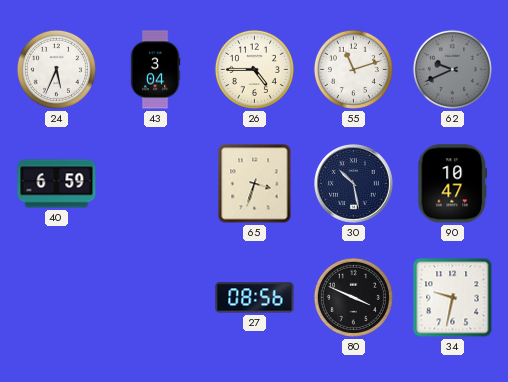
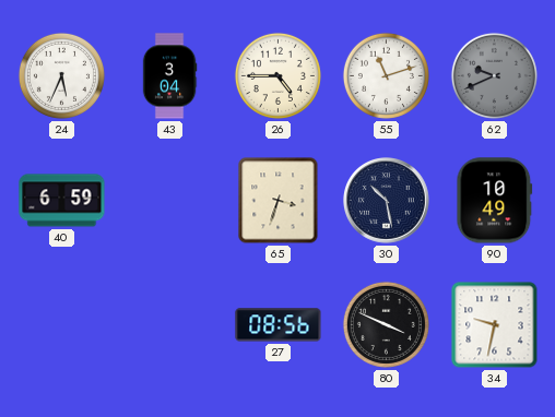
90: 10:47 -> 10:49 (495, 201)
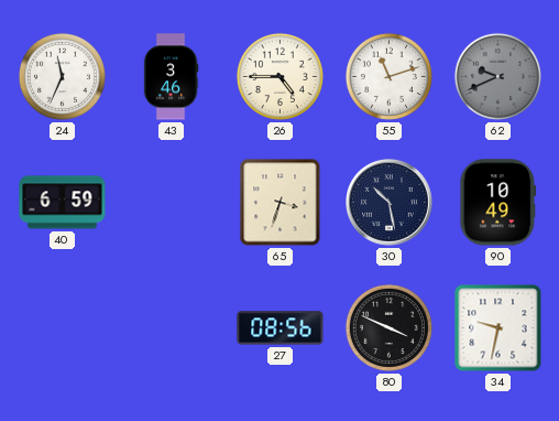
24: 5:34 -> 11:34 (62, 76)
43: 3:04 -> 3:46 (171, 77)
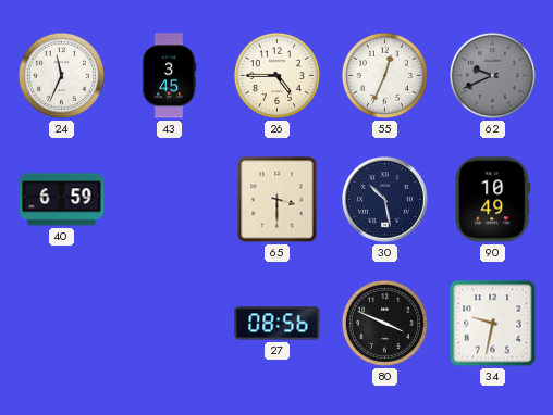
43: 3:46 -> 3:45 (169, 76)
55: 11:12 -> 12:34 (384, 75)
65: 3:33 -> 3:30 (278, 200)
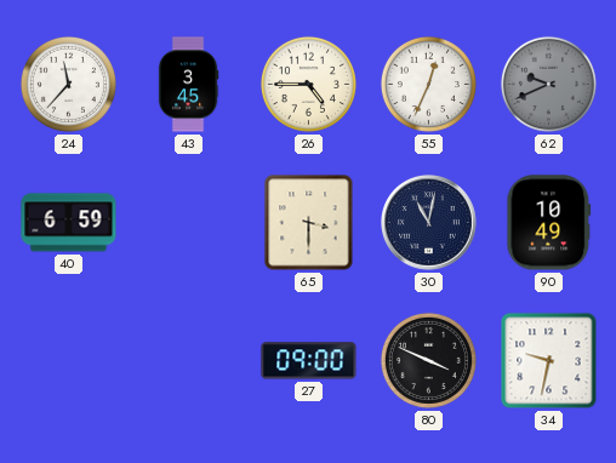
24: 11:34 -> 11:37 (68, 84)
30: 10:28 -> 11:02 (429, 223)
27: 08:56 -> 09:00 (309, 361)
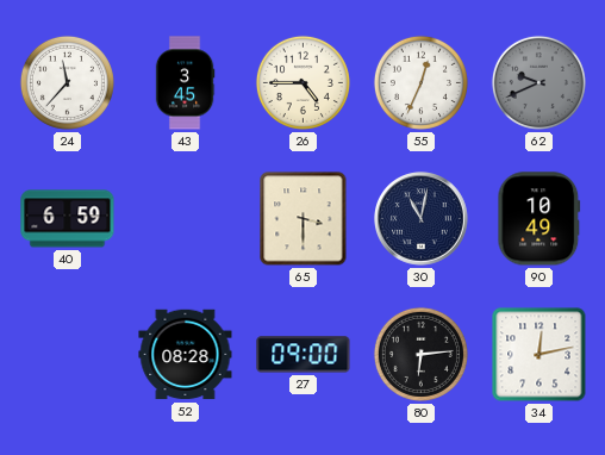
52: none -> 08:28 (186, 355)
80: 3:49 -> 6:14 (420, 354)
34: 9:32 -> 12:13 (539, 355)
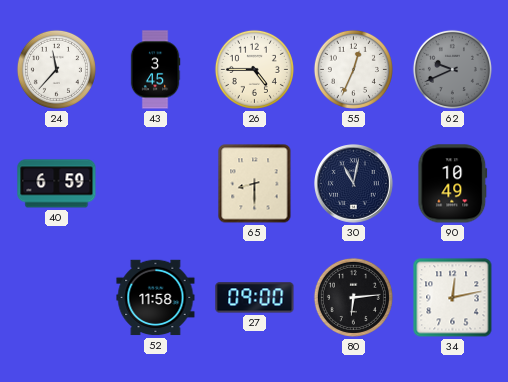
65: 3:30 -> 8:30 (255, 184)
52: 08:28 -> 11:58 (156, 298)
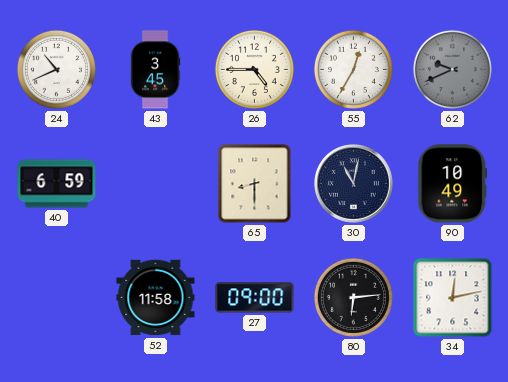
24: 11:37 -> 10:41 (56, 69)
55: 12:34 -> 12:35 (353, 69)
